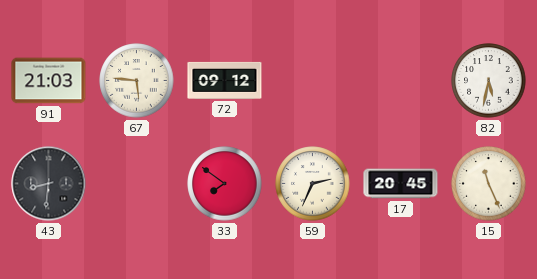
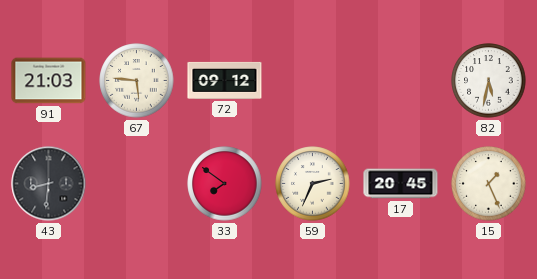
15: 11:26 -> 1:26 (489, 184)
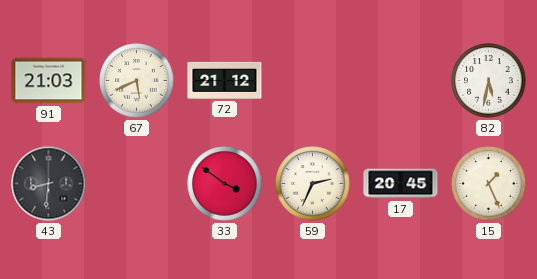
67: 5:46 -> 5:41 (137, 81)
72: 09:12 -> 21:12 (225, 80)
33: 7:51 -> 3:51 (225, 184)
